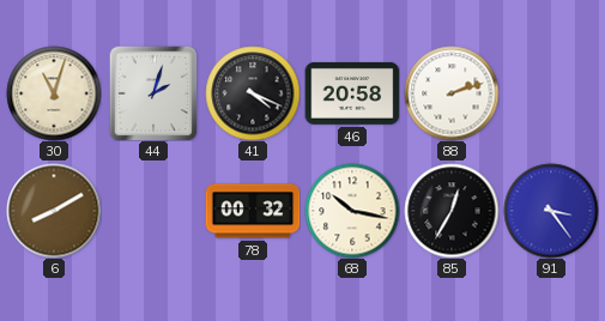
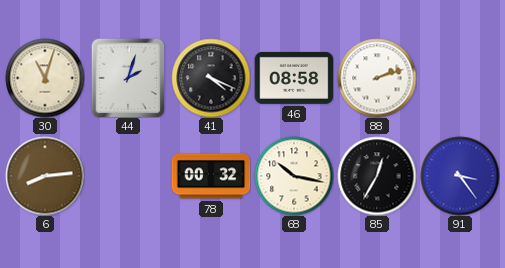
46: 20:58 -> 08:58 (294, 78)
6: 8:10 -> 8:14 (45, 176)
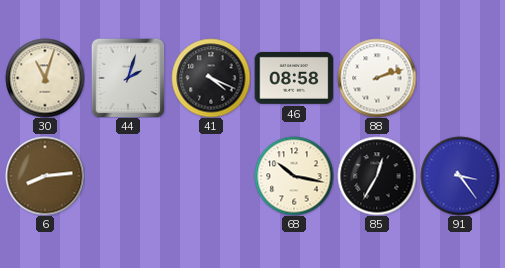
78: 00:32 -> none (211, 176)
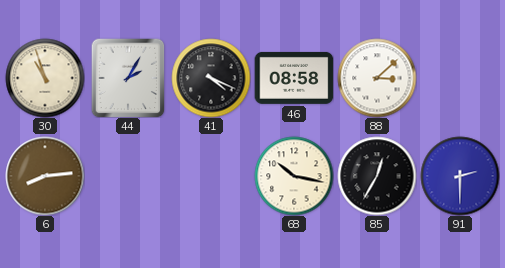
30: 11:03 -> 10:57 (45, 78)
44: 2:03 -> 2:05 (128, 78)
88: 2:12 -> 3:08 (377, 78)
91: 3:24 -> 2:30 (460, 176)
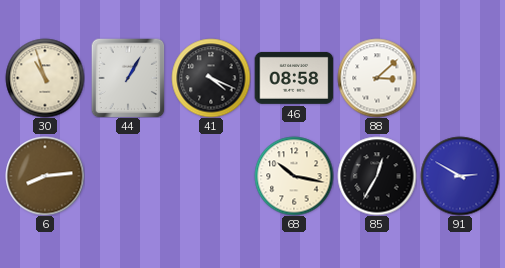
44: 2:05 -> 1:05 (128, 78)
91: 2:30 -> 2:50 (460, 176)
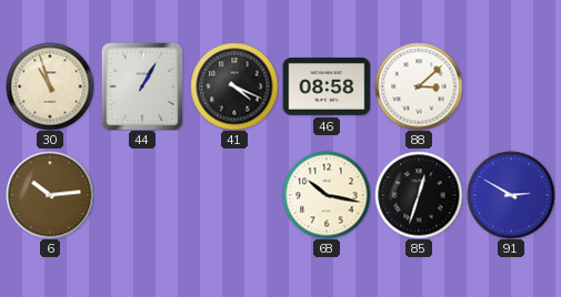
6: 8:14 -> 10:14 (50, 195)
85: 12:35 -> 12:33 (419, 195)
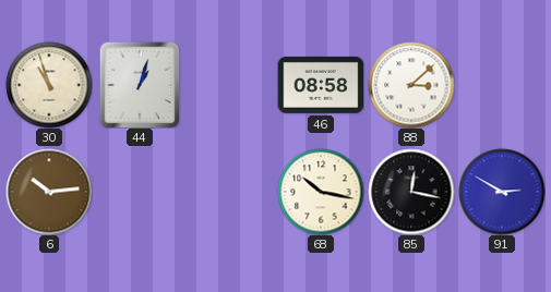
44: 1:05 -> 1:03 (140, 85)
41: 4:19 -> none (234, 86)
85: 12:33 -> 12:17 (411, 192)
